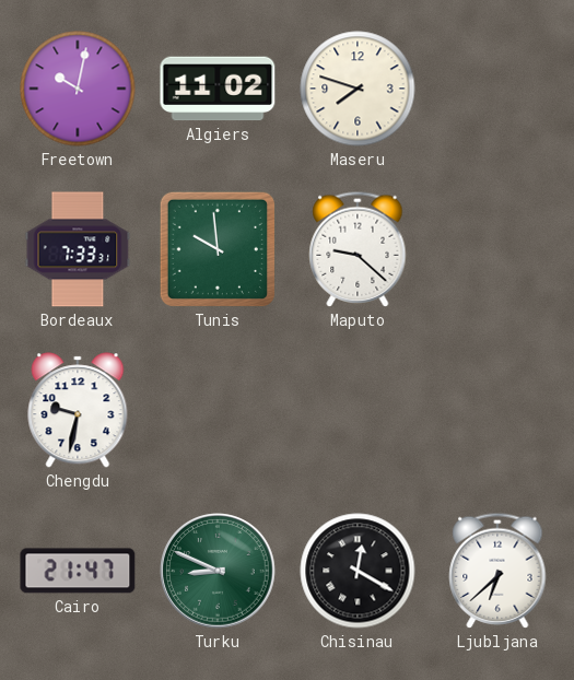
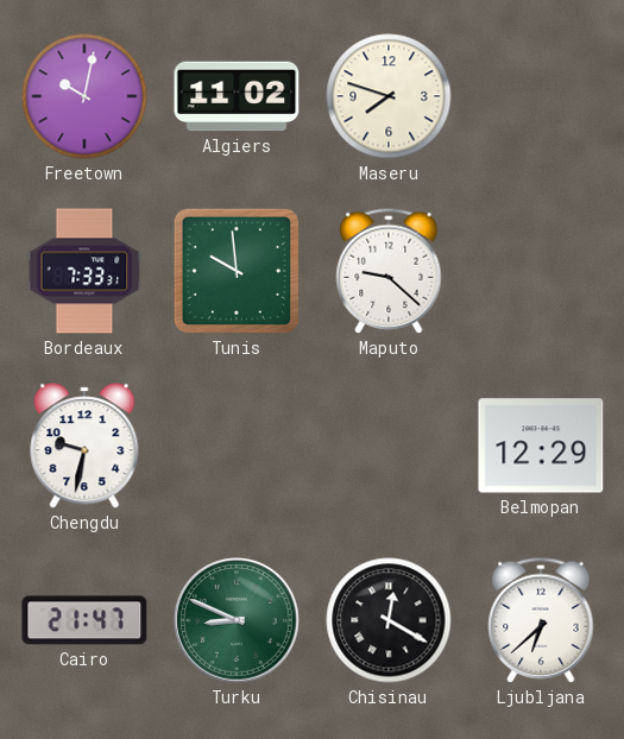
Belmopan: none -> 12:29 (541, 446)
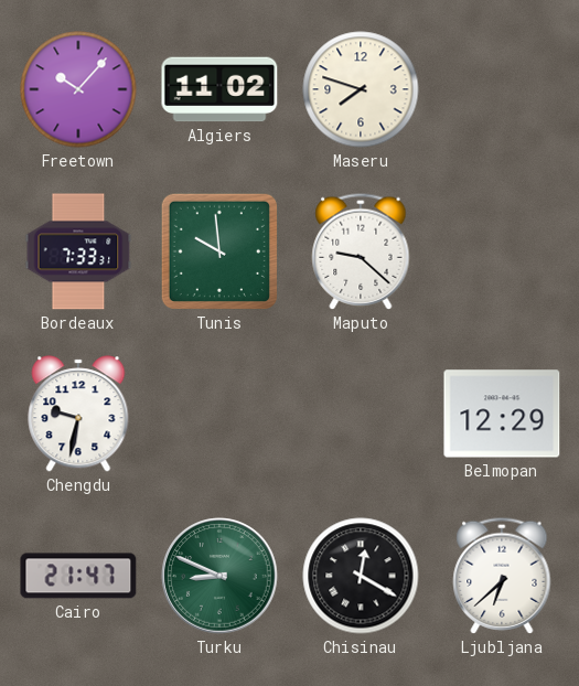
Freetown: 10:02 -> 10:07 (78, 89)
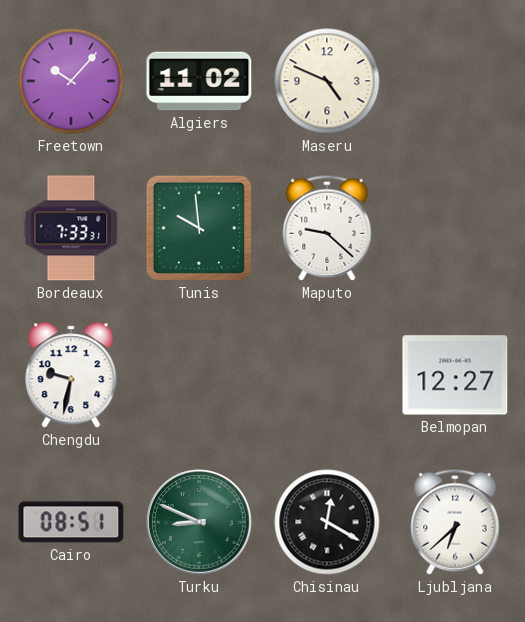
Maseru: 7:48 -> 4:49 (327, 81)
Belmopan: 12:29 -> 12:27 (455, 375)
Cairo: 21:47 -> 08:51 (71, 522)
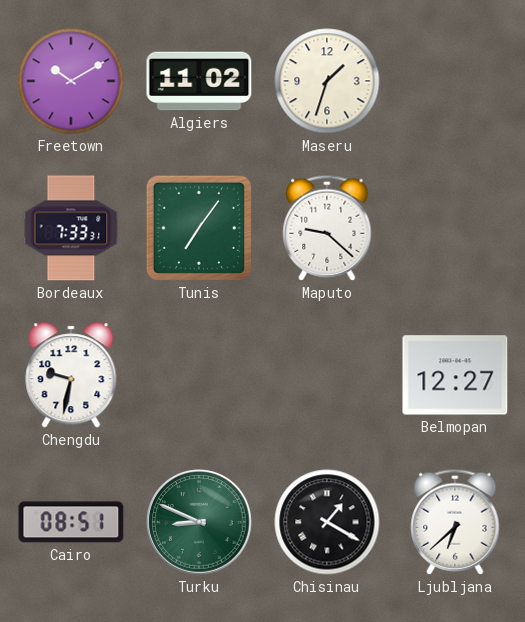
Freetown: 10:07 -> 10:10 (71, 81)
Maseru: 4:49 -> 1:33 (327, 81)
Tunis: 9:59 -> 7:06 (199, 228)
Chisinau: 12:20 -> 1:20 (327, 522)
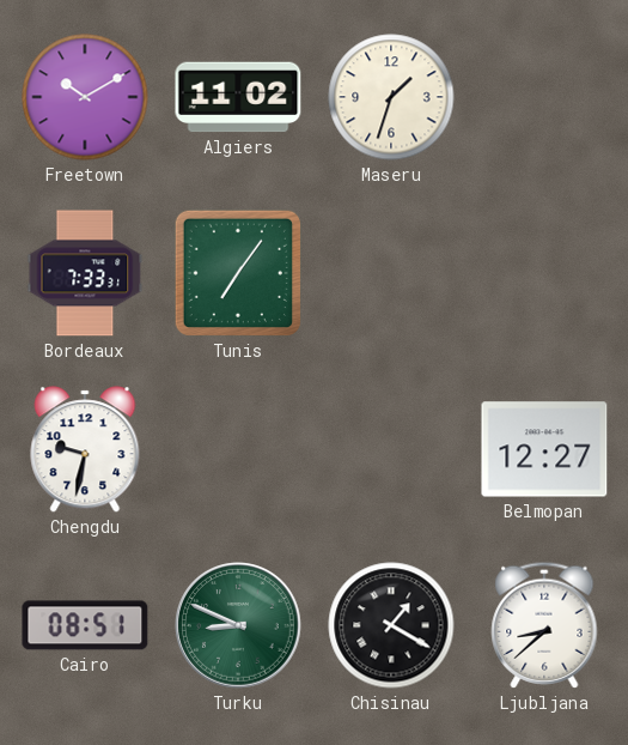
Maputo: 9:22 -> none (327, 228)
Ljubljana: 6:38 -> 8:38 (544, 625)
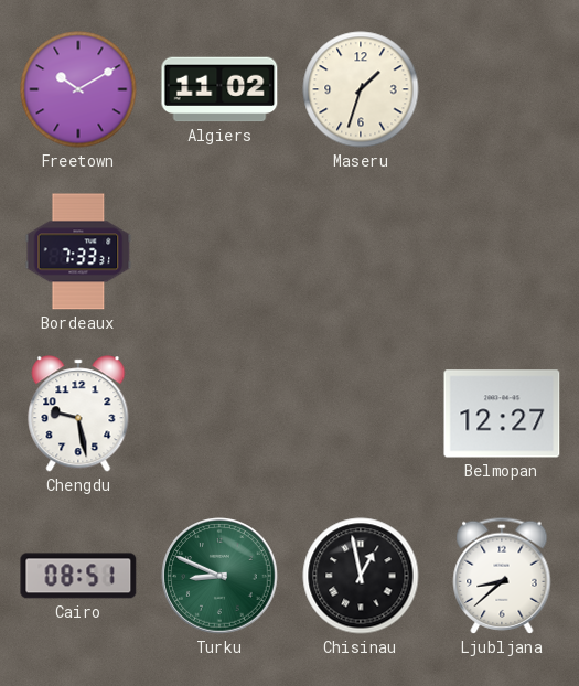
Tunis: 7:06 -> none (238, 273)
Chengdu: 9:32 -> 9:28 (78, 414)
Chisinau: 1:20 -> 12:58 (361, 576)
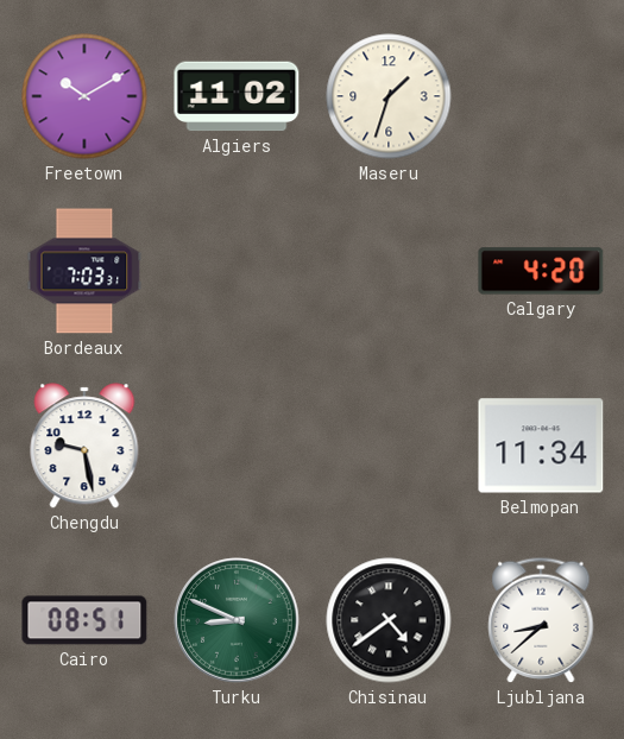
Bordeaux: 7:33 -> 7:03 (84, 271)
Calgary: none -> 4:20 (541, 271)
Belmopan: 12:27 -> 11:34 (541, 446)
Chisinau: 12:58 -> 4:39 (389, 620)
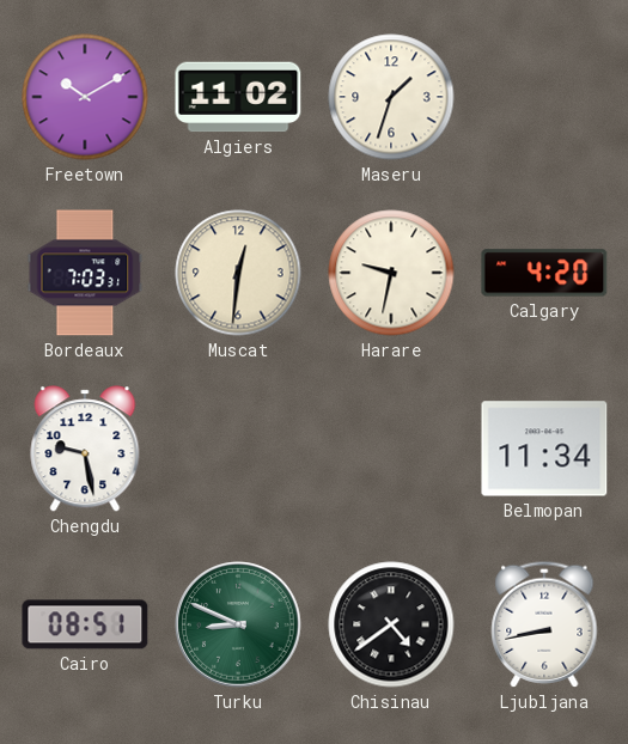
Muscat: none -> 12:31 (238, 273)
Harare: none -> 9:32 (391, 273)
Ljubljana: 8:38 -> 8:43 (544, 624)
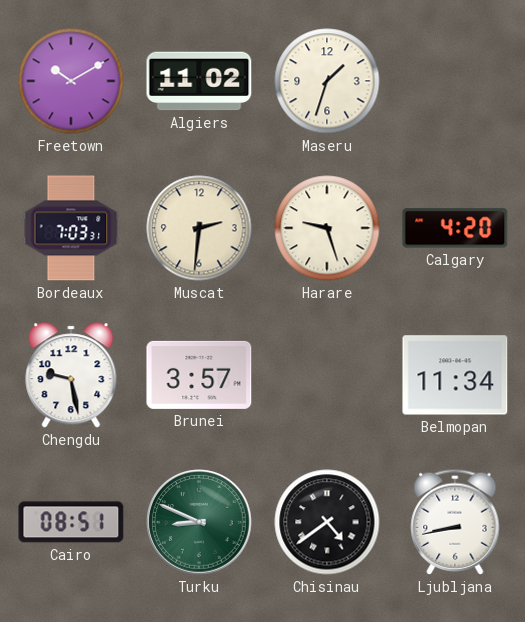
Muscat: 12:31 -> 2:31 (199, 228)
Harare: 9:32 -> 9:27 (327, 228)
Brunei: none -> 3:57 (199, 375)
